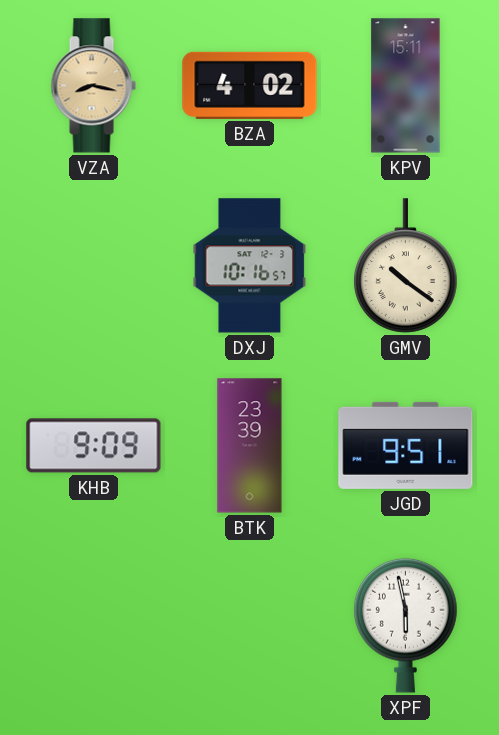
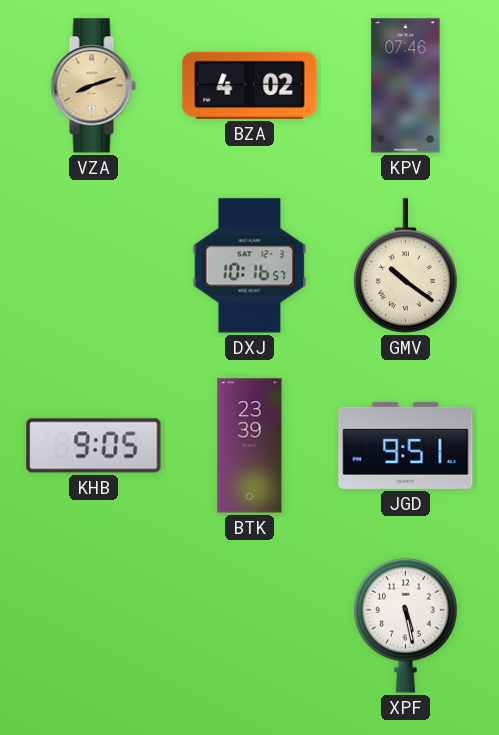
VZA: 8:17 -> 8:12 (93, 86)
KPV: 15:11 -> 07:46 (406, 86)
KHB: 9:09 -> 9:05 (94, 446)
XPF: 5:58 -> 5:28 (406, 625)
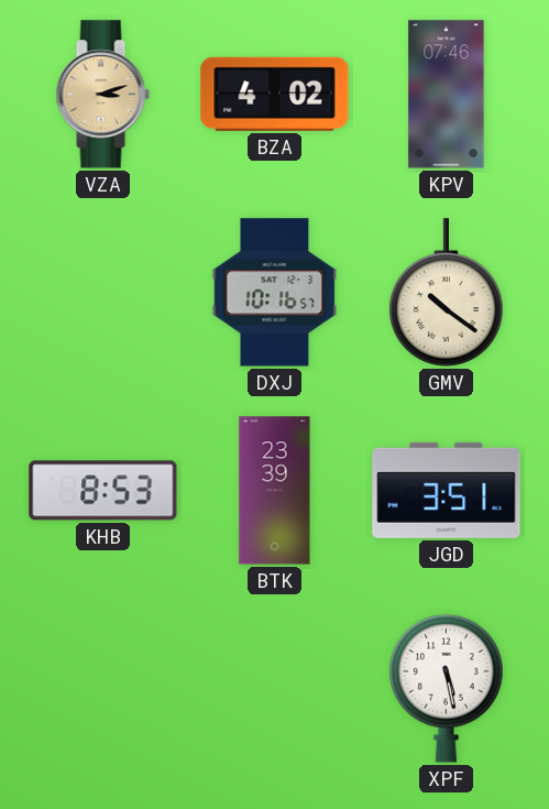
VZA: 8:12 -> 3:12 (102, 95)
KHB: 9:05 -> 8:53 (103, 491)
JGD: 9:51 -> 3:51 (447, 490)
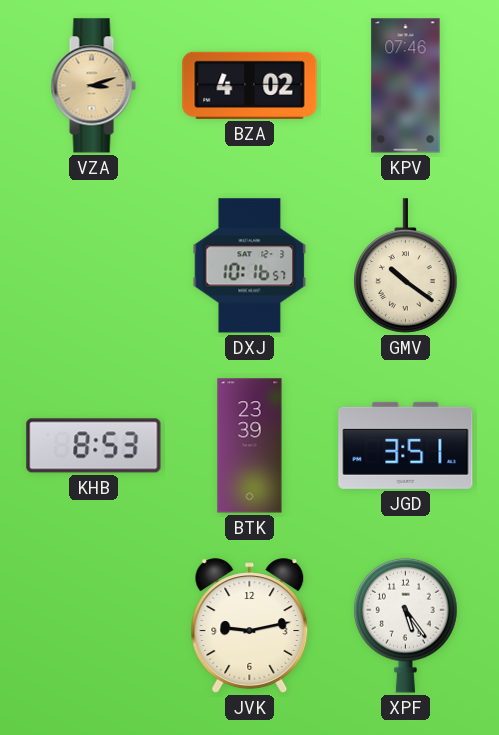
JVK: none -> 9:13 (250, 626)
XPF: 5:28 -> 5:24 (406, 625)
